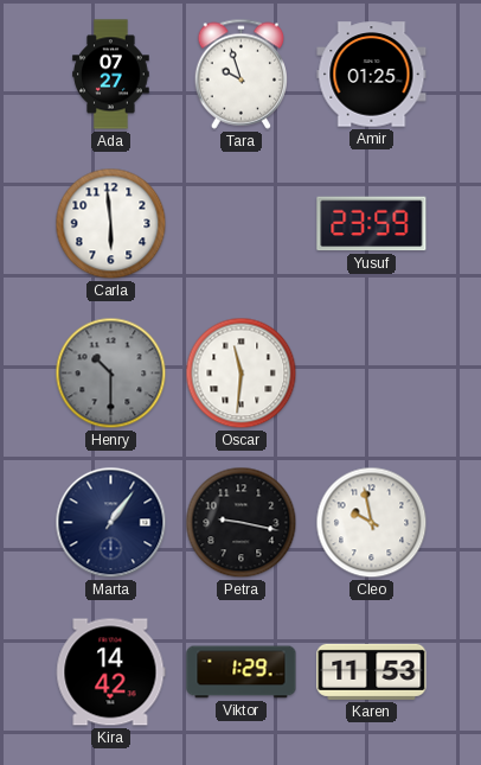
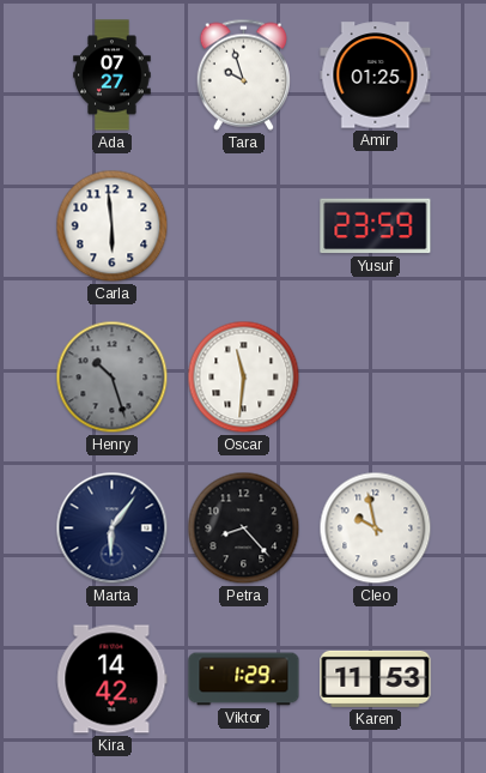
Henry: 10:30 -> 10:27 (113, 378)
Marta: 1:06 -> 6:06 (113, 529)
Petra: 9:17 -> 8:23 (244, 529)
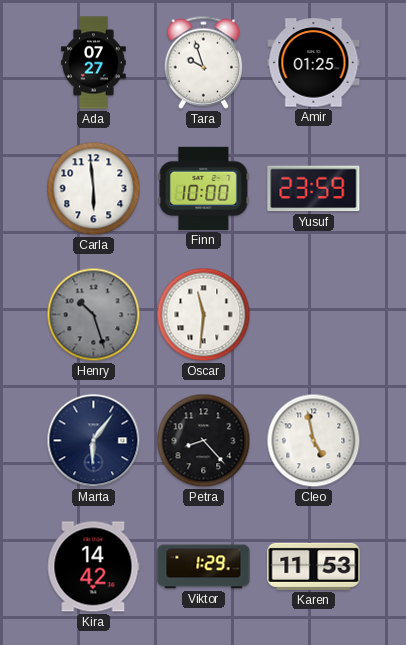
Finn: none -> 10:00 (204, 188)
Cleo: 9:58 -> 4:58 (314, 441)
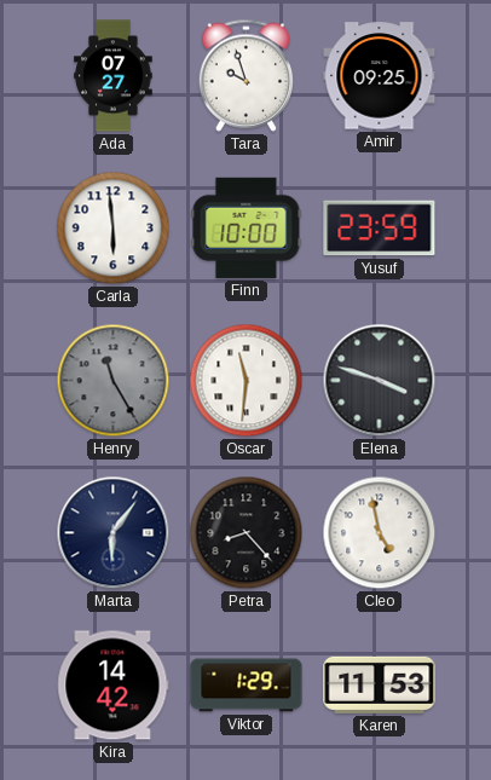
Amir: 01:25 -> 09:25 (380, 76)
Henry: 10:27 -> 11:25 (114, 381)
Elena: none -> 3:48 (380, 381)
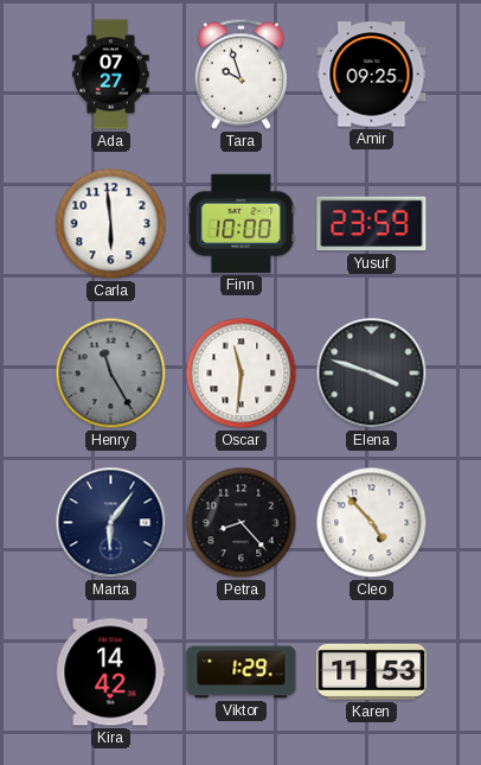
Cleo: 4:58 -> 4:53 (372, 523)
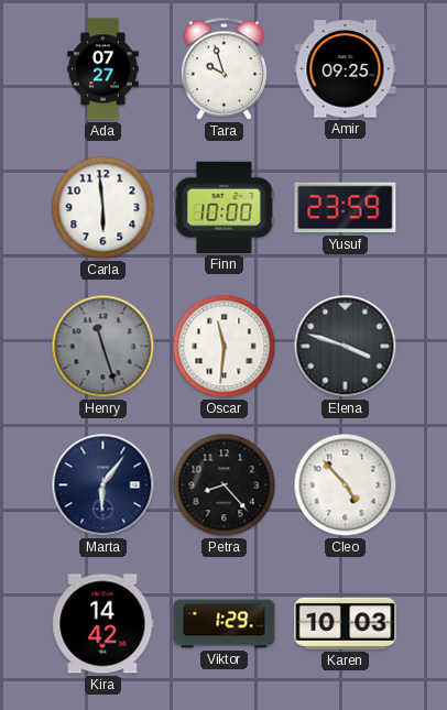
Henry: 11:25 -> 11:27 (103, 347)
Karen: 11:53 -> 10:03 (346, 623)
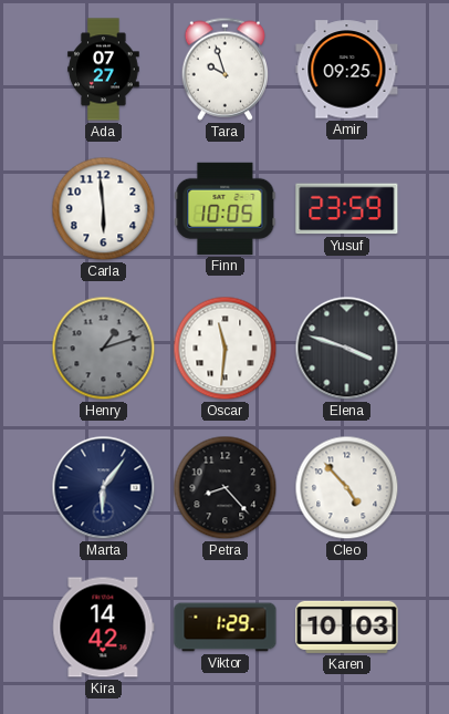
Finn: 10:00 -> 10:05 (226, 208)
Henry: 11:27 -> 1:12 (104, 349)
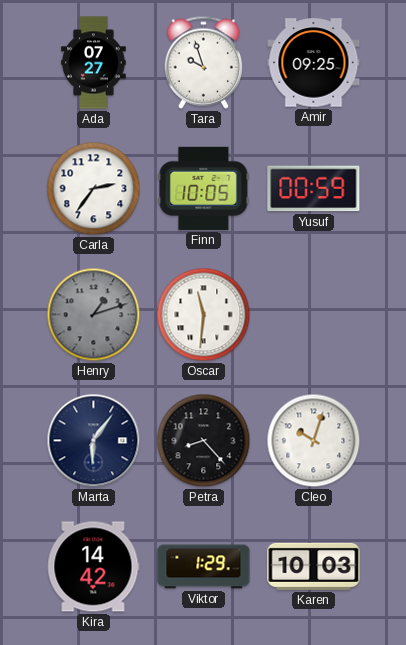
Carla: 5:59 -> 2:36 (94, 189)
Yusuf: 23:59 -> 00:59 (314, 189)
Elena: 3:48 -> none (347, 349)
Cleo: 4:53 -> 10:03 (314, 441)
